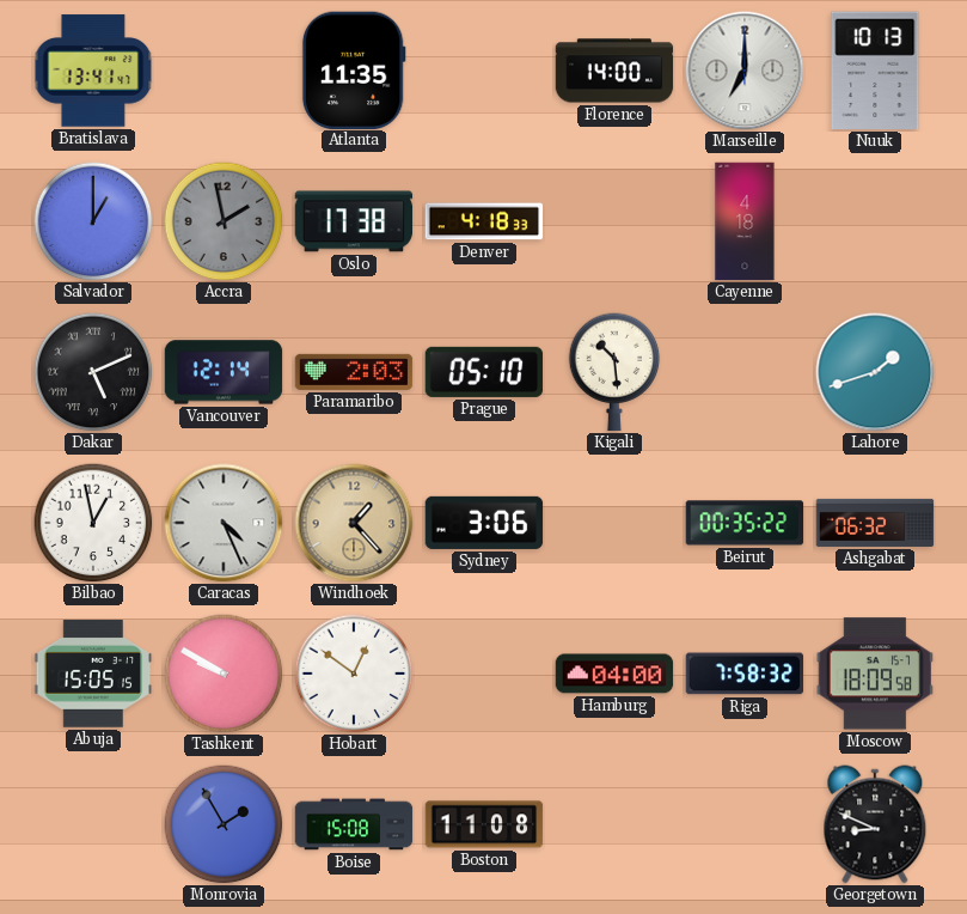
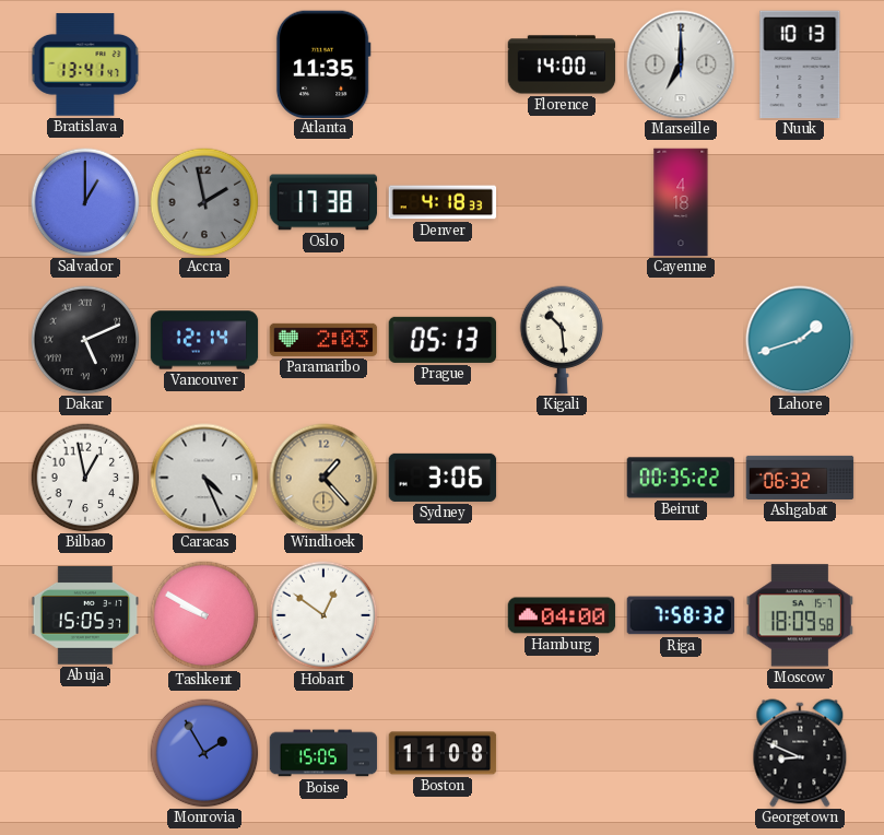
Prague: 05:10 -> 05:13 (443, 340)
Abuja: 15:05:15 -> 15:05:37 (85, 615)
Boise: 15:08 -> 15:05 (323, 753)
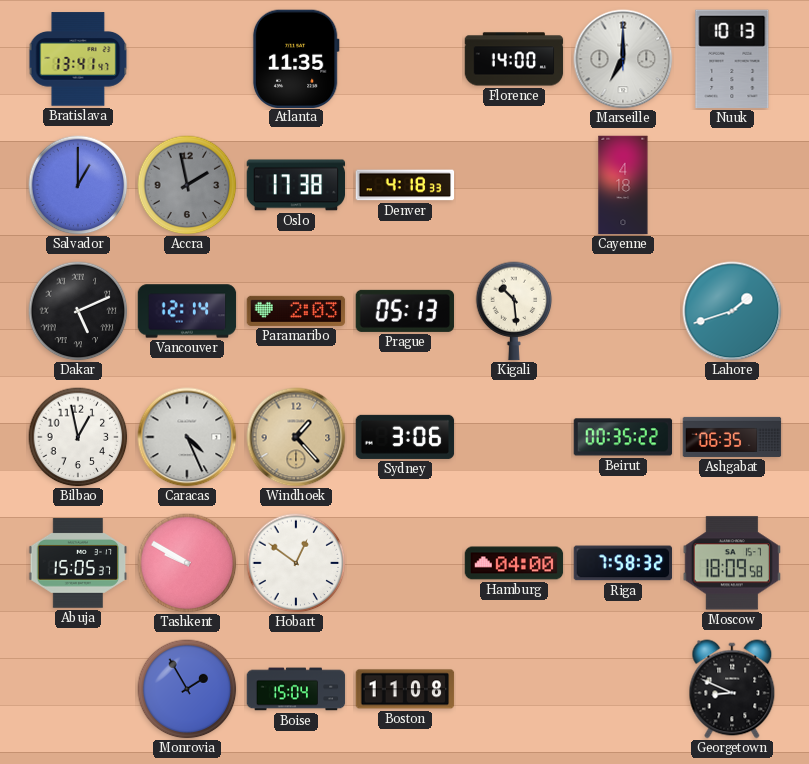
Ashgabat: 06:32 -> 06:35 (732, 437)
Boise: 15:05 -> 15:04 (296, 689)
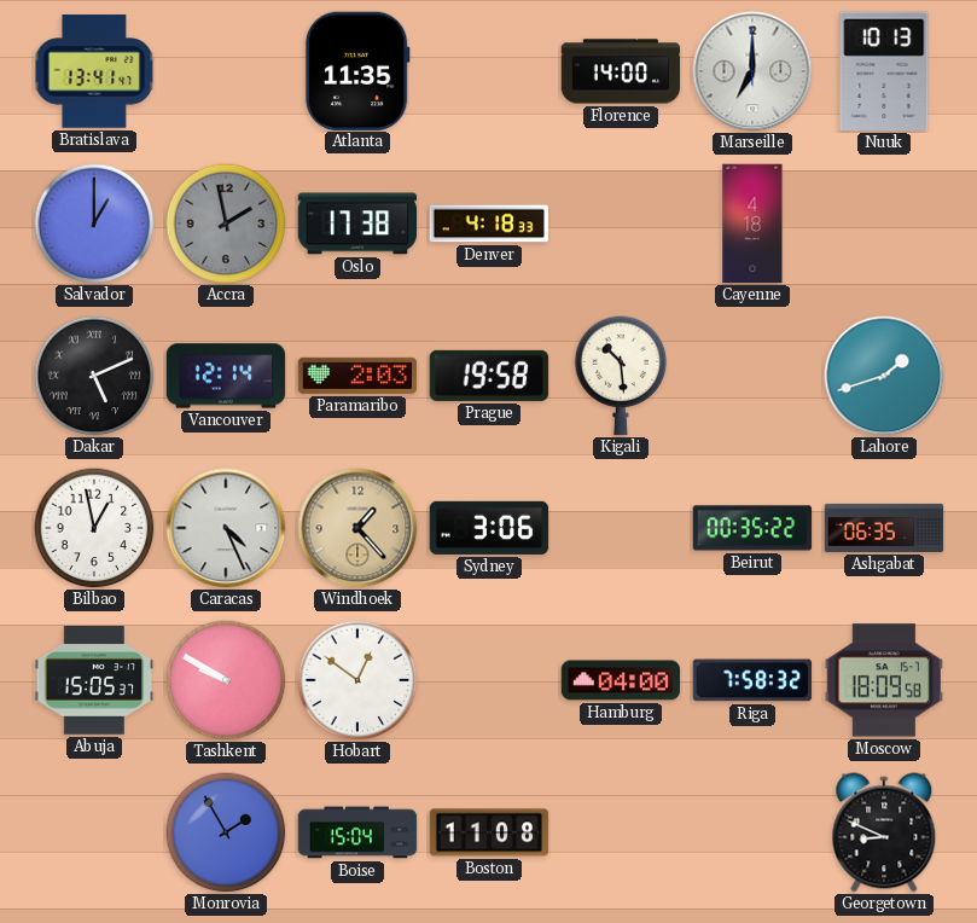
Prague: 05:13 -> 19:58 (489, 376)
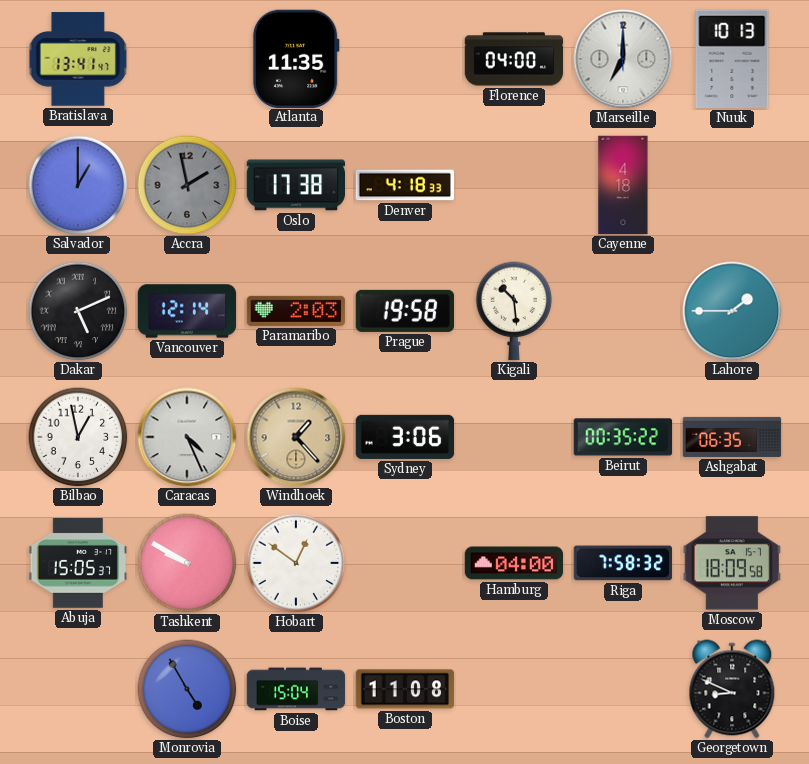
Florence: 14:00 -> 04:00 (514, 59)
Lahore: 1:42 -> 1:45 (732, 311)
Monrovia: 1:55 -> 4:55 (187, 689)
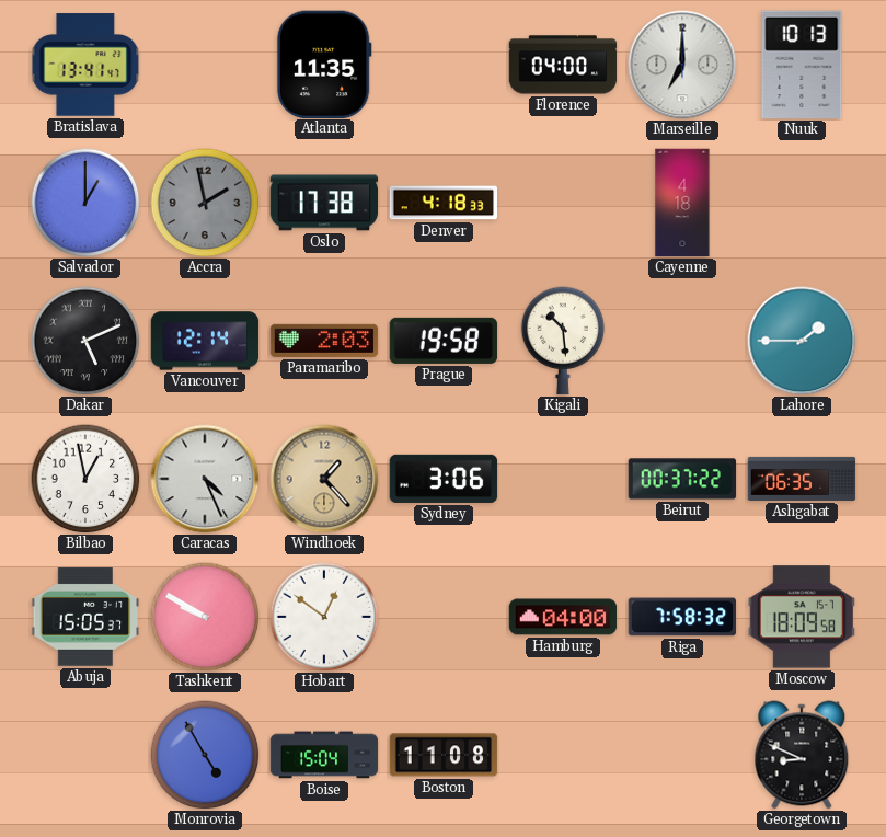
Beirut: 00:35 -> 00:37 (682, 479)
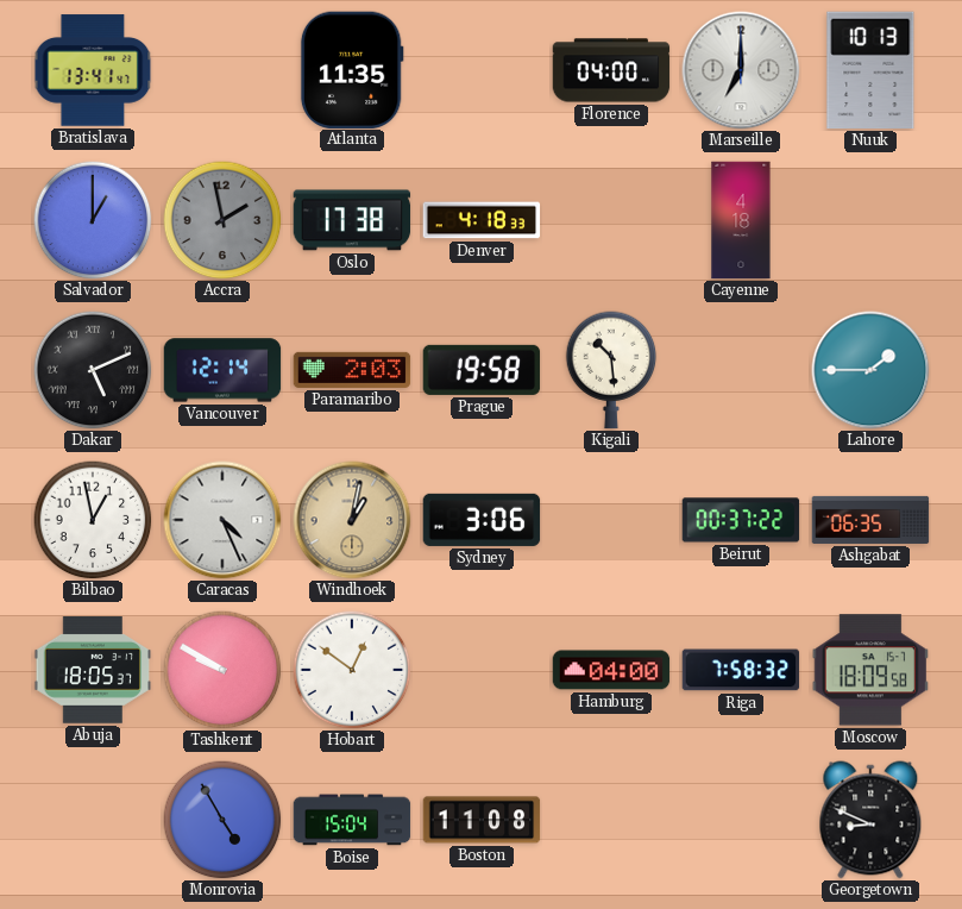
Windhoek: 1:23 -> 1:02 (352, 520)
Abuja: 15:05 -> 18:05 (93, 670)
